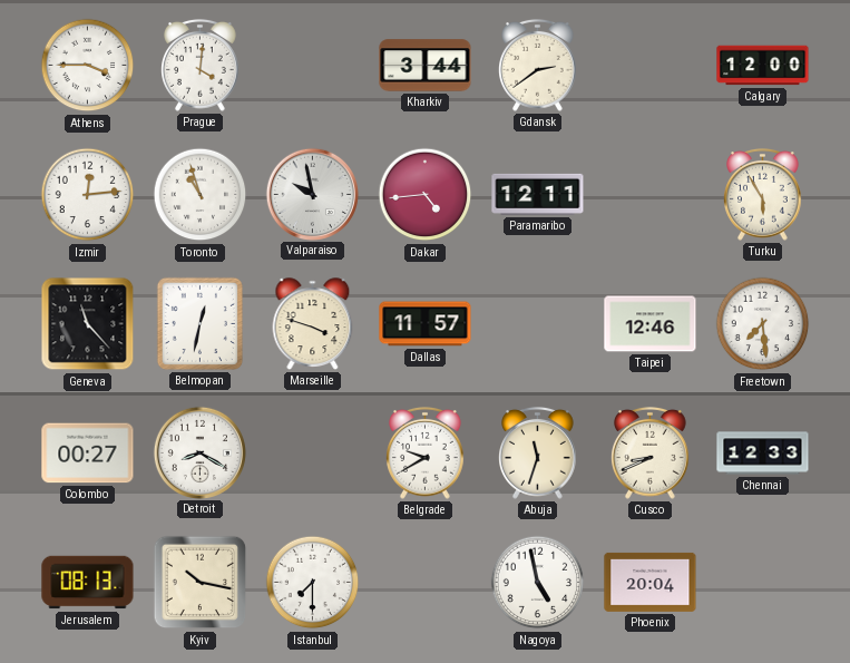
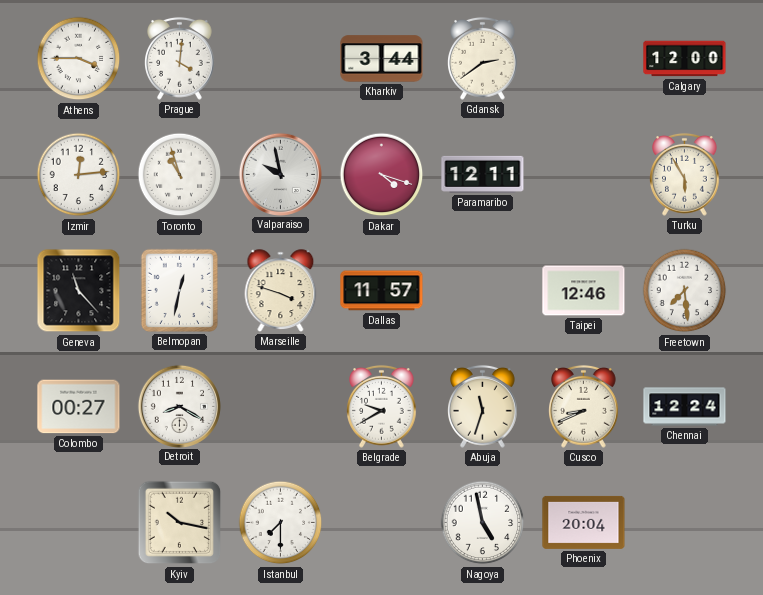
Dakar: 4:44 -> 4:18 (382, 175)
Chennai: 12:33 -> 12:24 (685, 407)
Jerusalem: 08:13 -> none (88, 583)
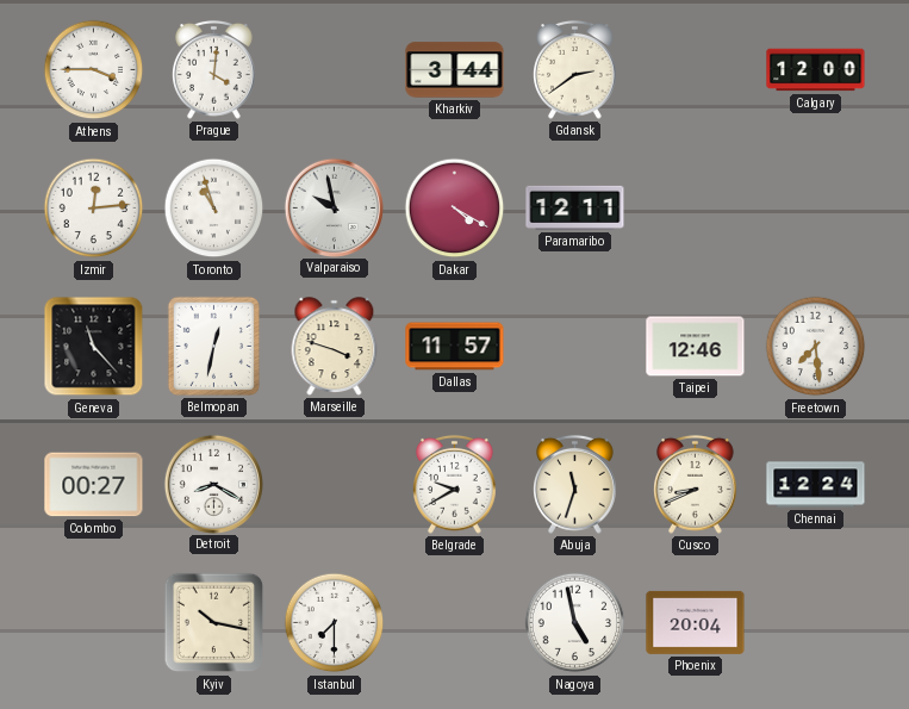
Dakar: 4:18 -> 4:20 (455, 209)
Turku: 5:55 -> none (685, 174)
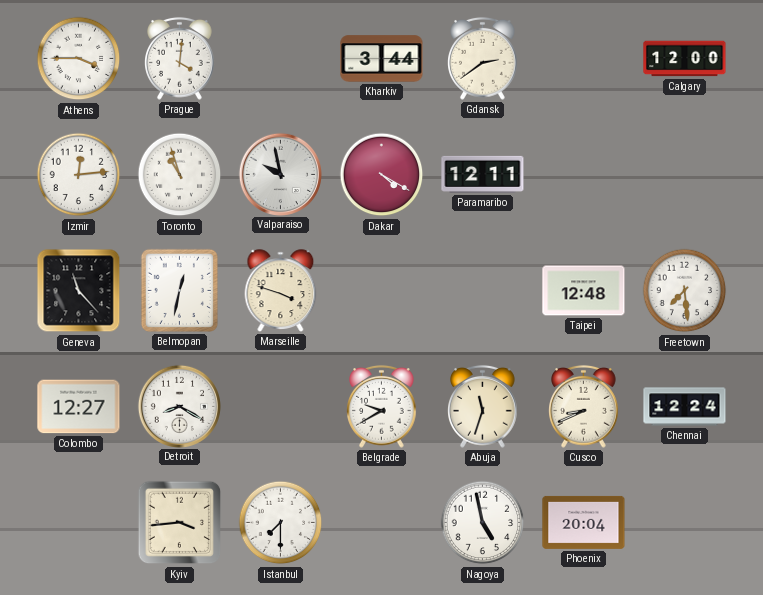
Dallas: 11:57 -> none (455, 347)
Taipei: 12:46 -> 12:48 (584, 291)
Colombo: 00:27 -> 12:27 (79, 407)
Kyiv: 10:17 -> 3:44 (180, 523)
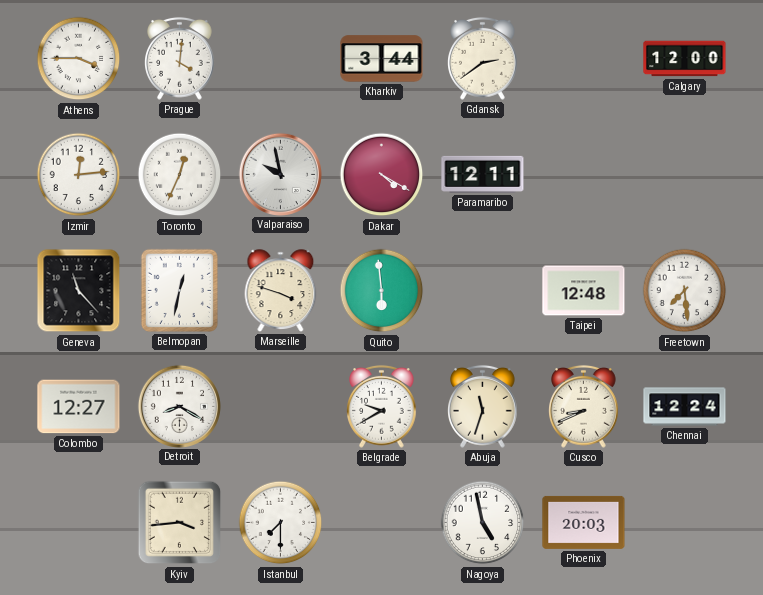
Toronto: 10:57 -> 12:34 (180, 175)
Quito: none -> 5:59 (382, 291)
Phoenix: 20:04 -> 20:03 (584, 522)
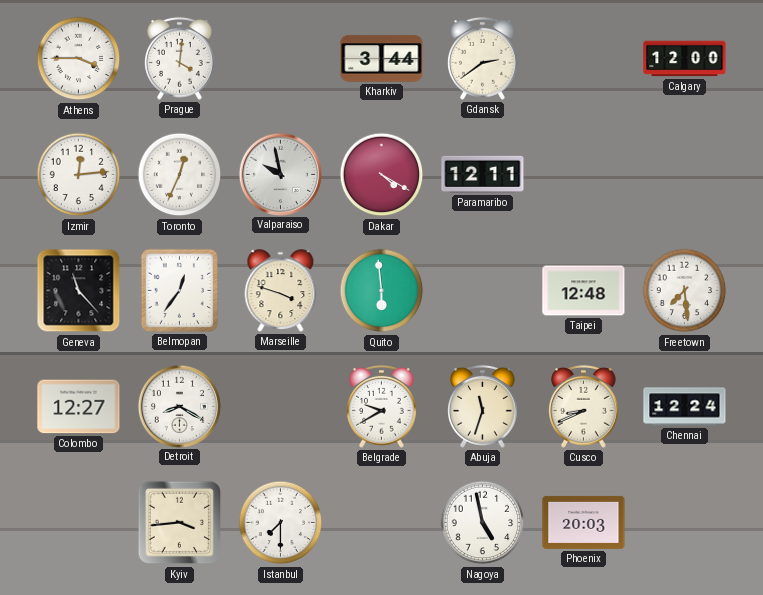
Belmopan: 12:32 -> 12:36 (179, 290)
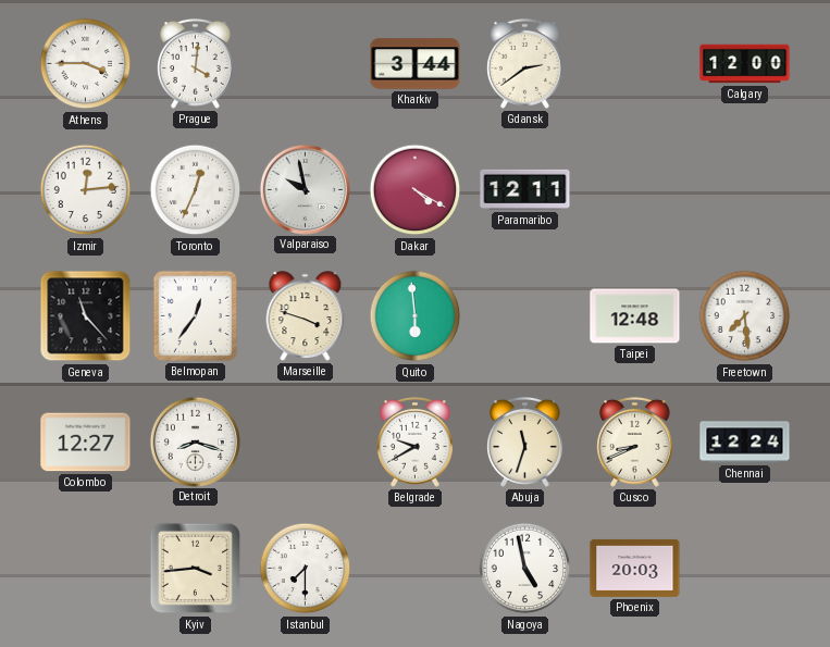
Detroit: 8:20 -> 8:18 (195, 441)
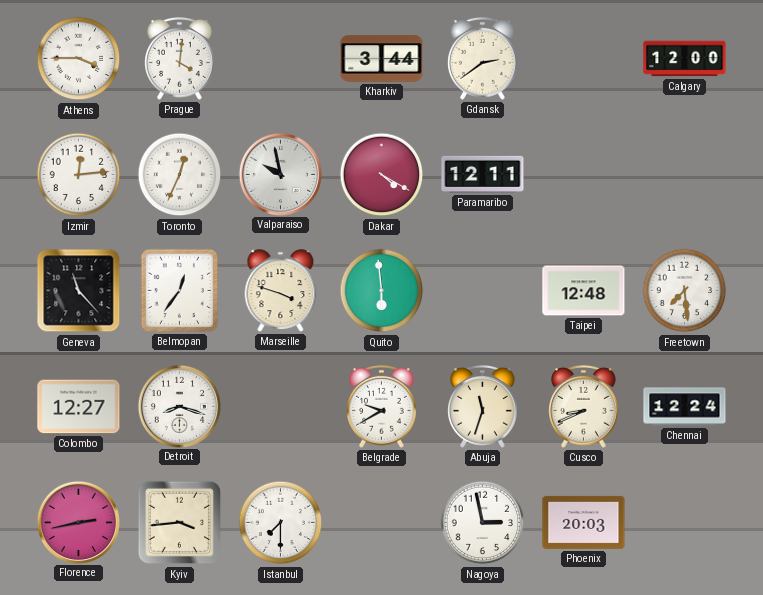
Florence: none -> 2:43 (78, 522)
Nagoya: 4:58 -> 2:58 (483, 523)
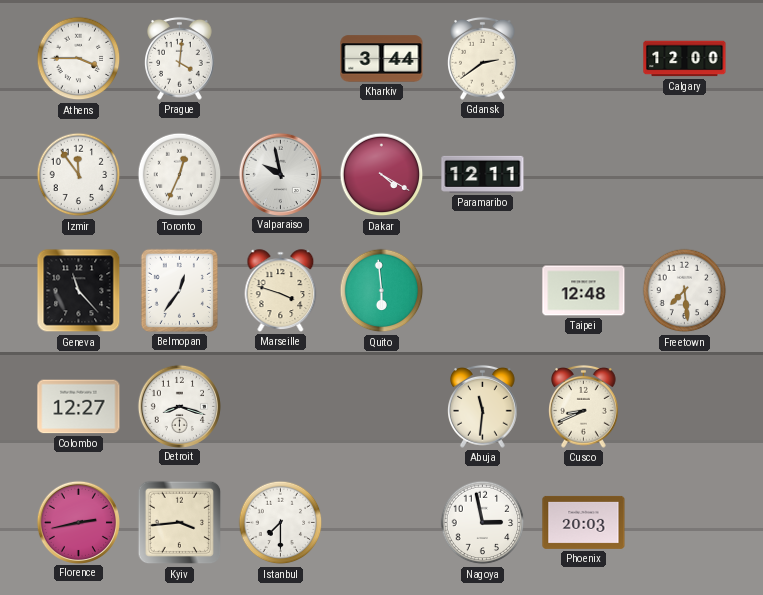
Izmir: 12:14 -> 11:54 (79, 175)
Belgrade: 9:40 -> none (382, 406)
Abuja: 11:33 -> 11:31 (483, 406)
Chennai: 12:24 -> none (685, 407)
